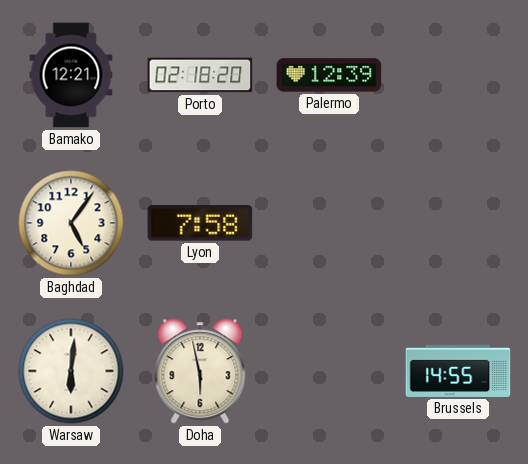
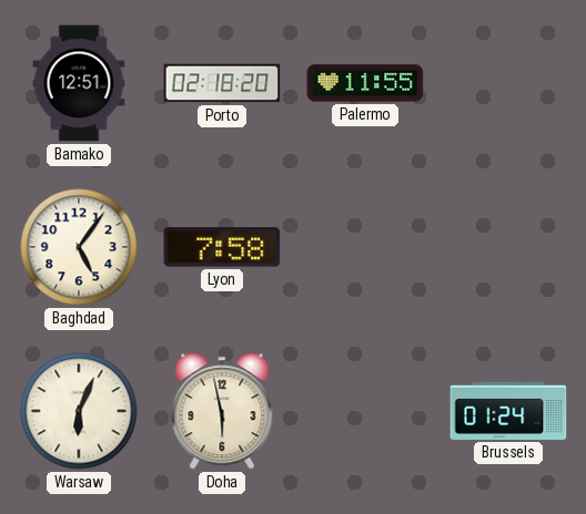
Bamako: 12:21 -> 12:51 (79, 83)
Palermo: 12:39 -> 11:55 (365, 83)
Warsaw: 6:01 -> 6:04 (79, 411)
Brussels: 14:55 -> 01:24 (508, 411)
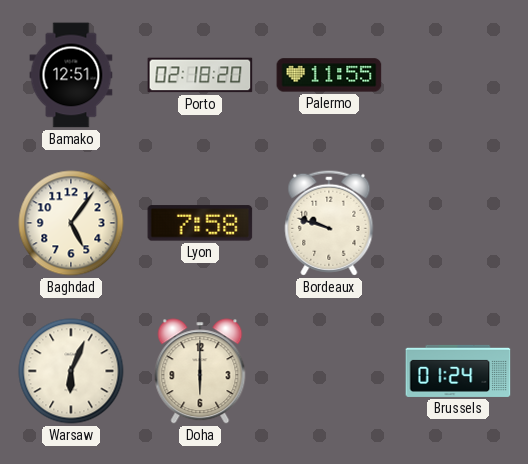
Bordeaux: none -> 9:48 (329, 223)
Doha: 5:58 -> 6:00 (200, 371)
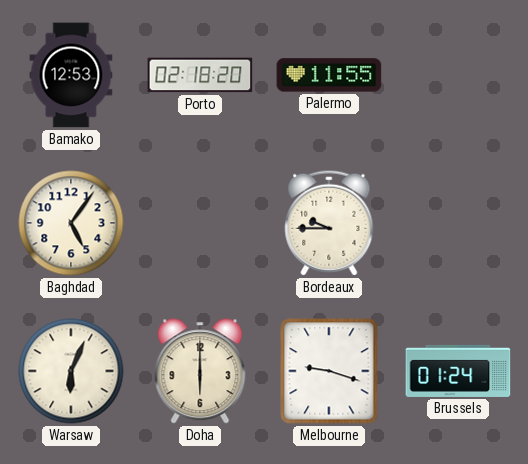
Bamako: 12:51 -> 12:53 (71, 75)
Lyon: 7:58 -> none (200, 223)
Bordeaux: 9:48 -> 9:45 (329, 223)
Melbourne: none -> 9:18 (329, 371)
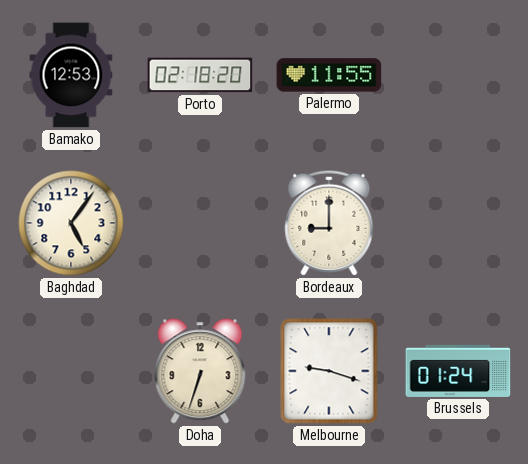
Bordeaux: 9:45 -> 9:00 (329, 223)
Warsaw: 6:04 -> none (71, 371)
Doha: 6:00 -> 6:33 (200, 371)
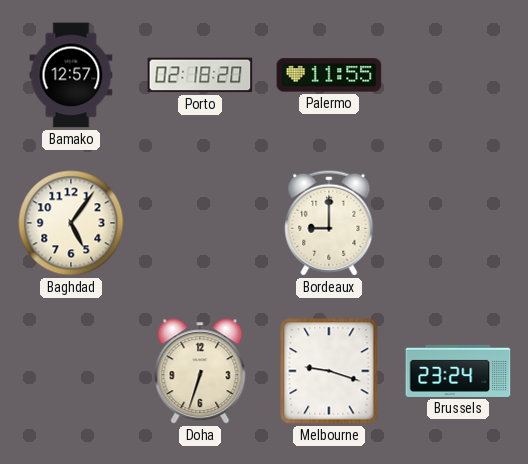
Bamako: 12:53 -> 12:57 (71, 75)
Brussels: 01:24 -> 23:24 (458, 371)
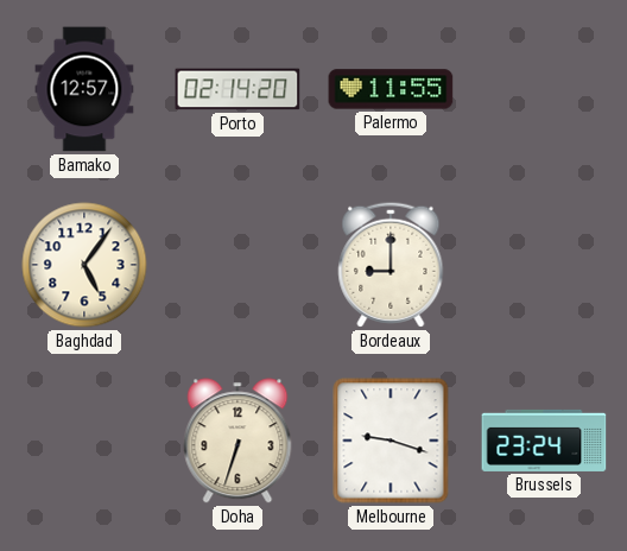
Porto: 02:18 -> 02:14 (237, 89)
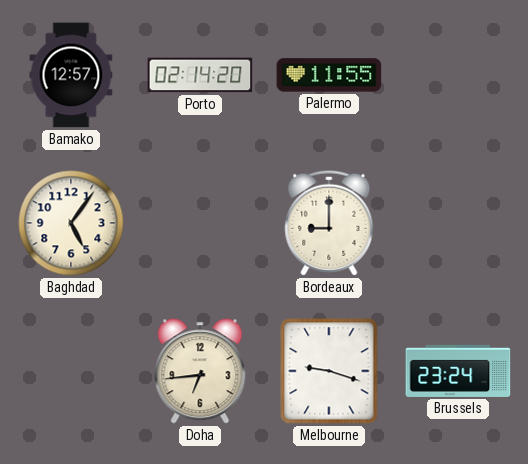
Doha: 6:33 -> 6:44 (200, 371)
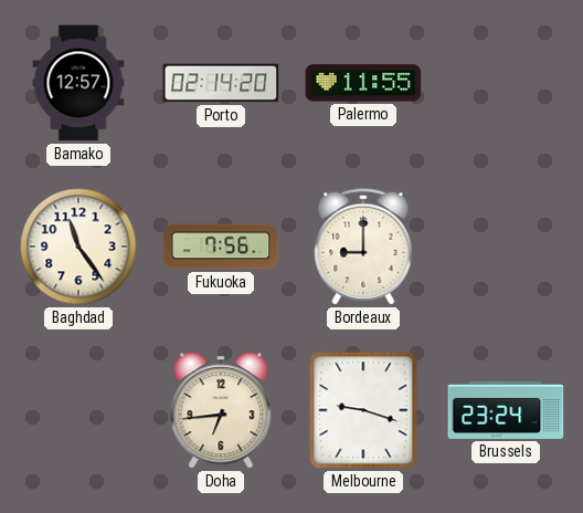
Baghdad: 5:06 -> 11:24 (78, 247)
Fukuoka: none -> 7:56 (221, 247)
